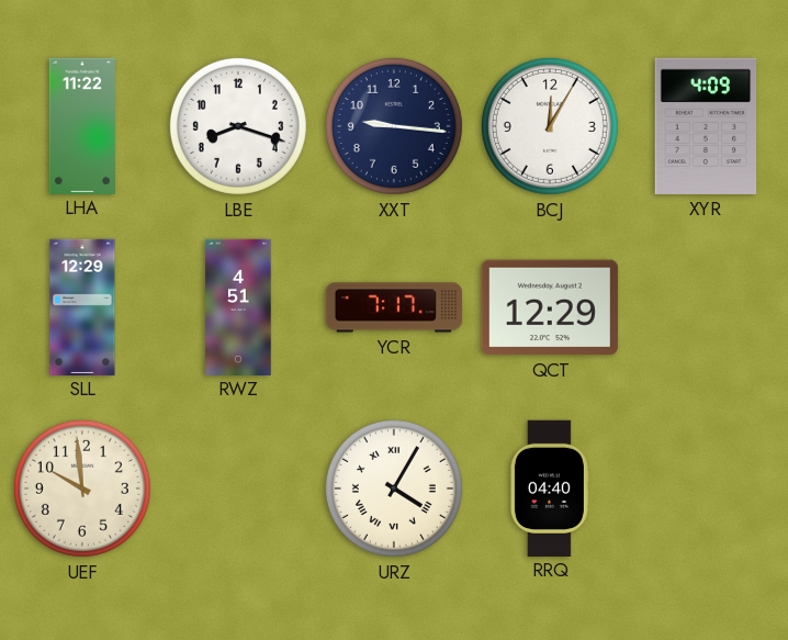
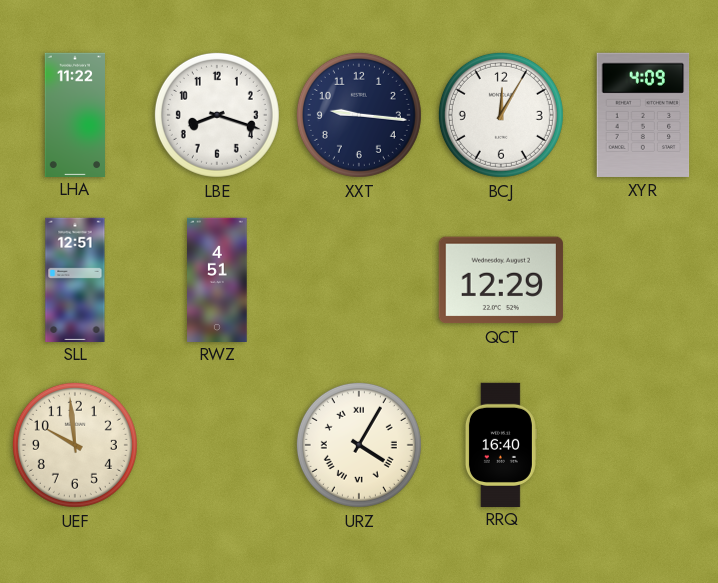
SLL: 12:29 -> 12:51 (75, 279)
YCR: 7:17 -> none (393, 307)
RRQ: 04:40 -> 16:40 (500, 444)
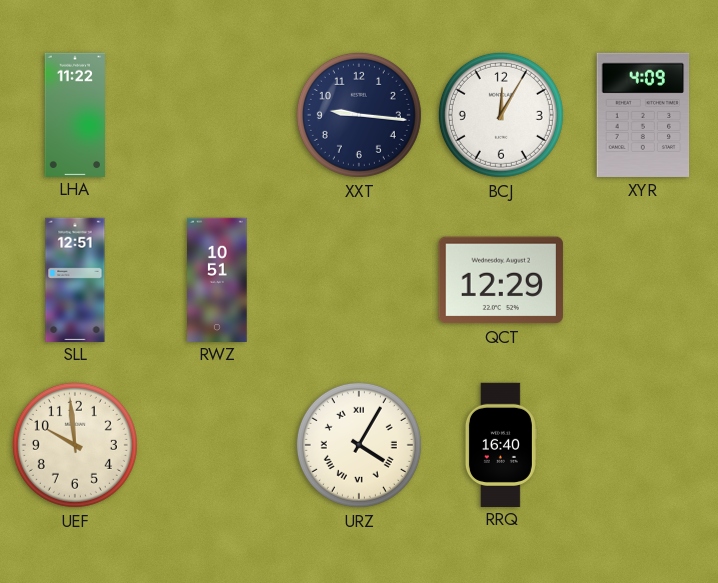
LBE: 8:18 -> none (217, 115)
RWZ: 4:51 -> 10:51 (217, 279)
